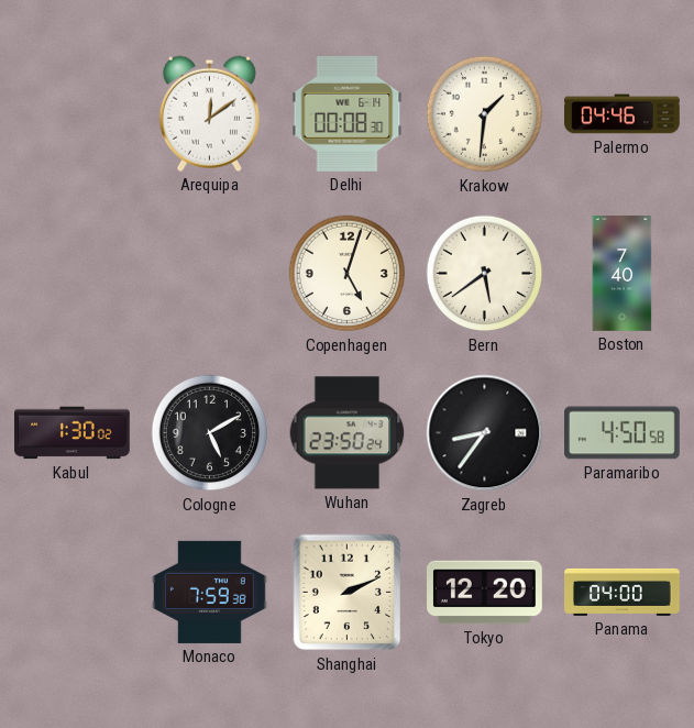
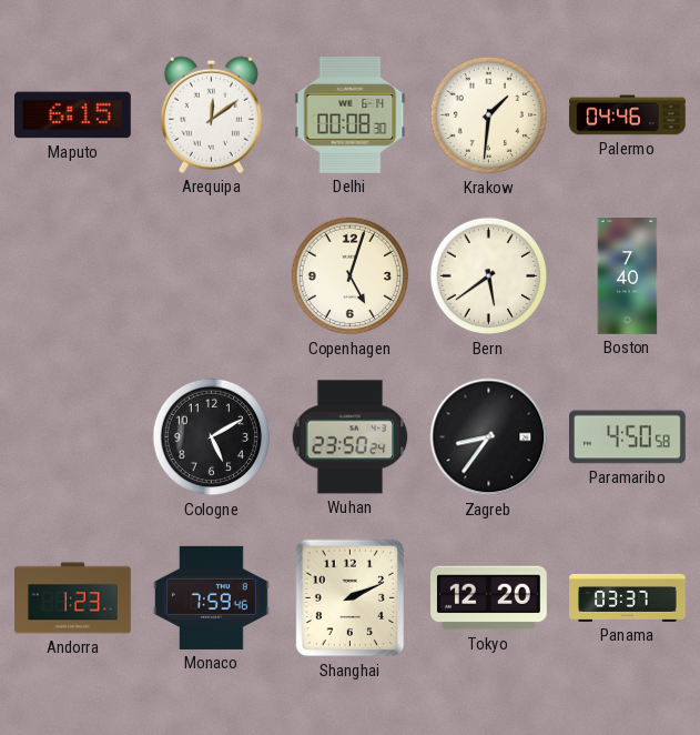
Maputo: none -> 6:15 (73, 115)
Kabul: 1:30 -> none (73, 433)
Andorra: none -> 1:23 (73, 598)
Monaco: 7:59:38 -> 7:59:46 (212, 597)
Panama: 04:00 -> 03:37 (628, 597)
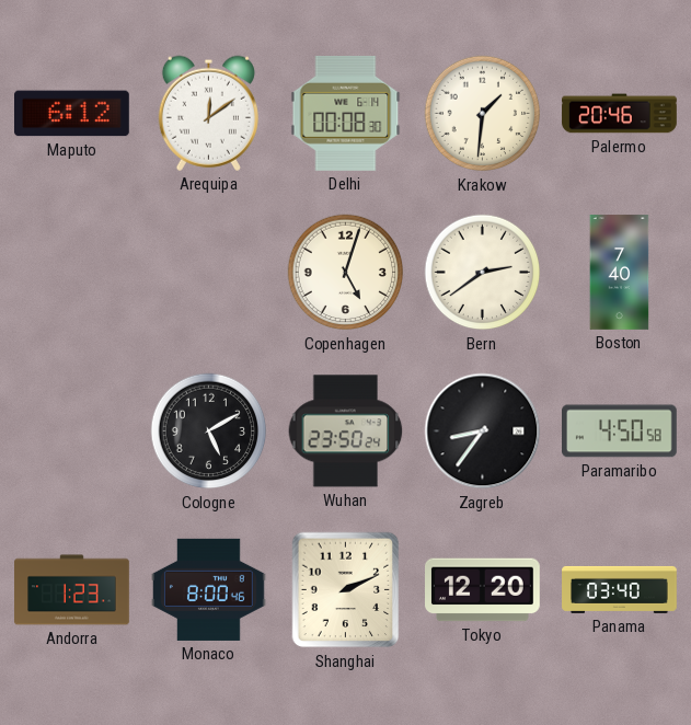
Maputo: 6:15 -> 6:12 (72, 114)
Palermo: 04:46 -> 20:46 (620, 114)
Bern: 5:39 -> 2:39 (483, 273)
Monaco: 7:59 -> 8:00 (209, 589)
Panama: 03:37 -> 03:40 (620, 589)
